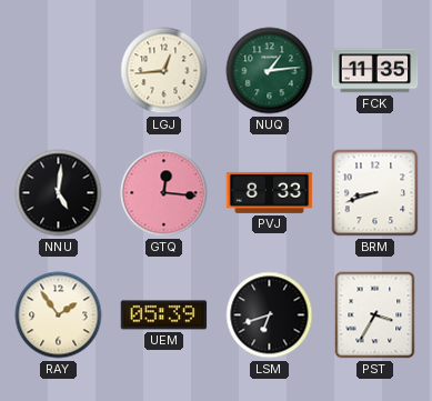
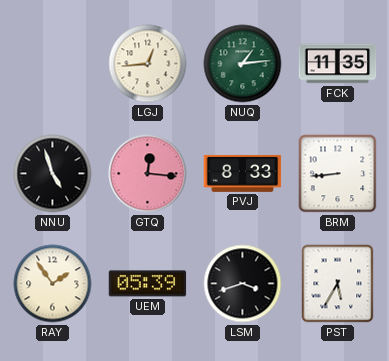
NNU: 5:01 -> 4:57 (53, 174)
BRM: 8:42 -> 8:44 (338, 174)
LSM: 6:42 -> 3:42 (243, 284)
PST: 3:35 -> 5:35 (338, 284)
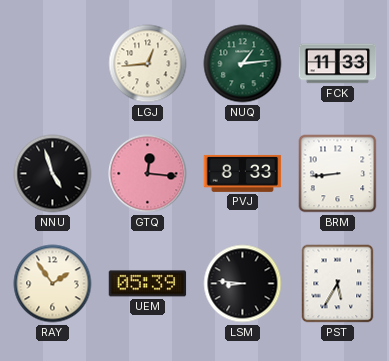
FCK: 11:35 -> 11:33 (338, 64)
LSM: 3:42 -> 8:46 (243, 284)
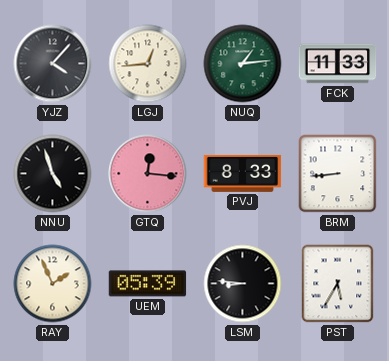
YJZ: none -> 4:07 (53, 64)
RAY: 1:54 -> 1:56 (53, 284)
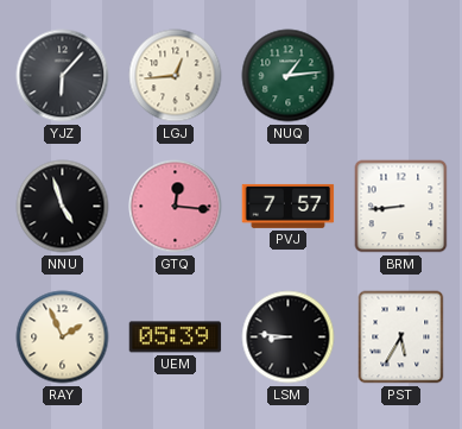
YJZ: 4:07 -> 6:07 (63, 76)
FCK: 11:33 -> none (338, 64)
PVJ: 8:33 -> 7:57 (289, 206)
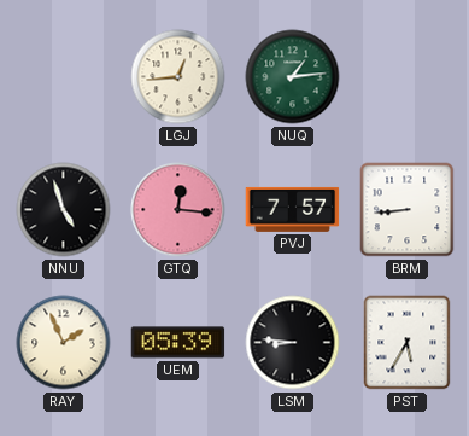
YJZ: 6:07 -> none (63, 76)
